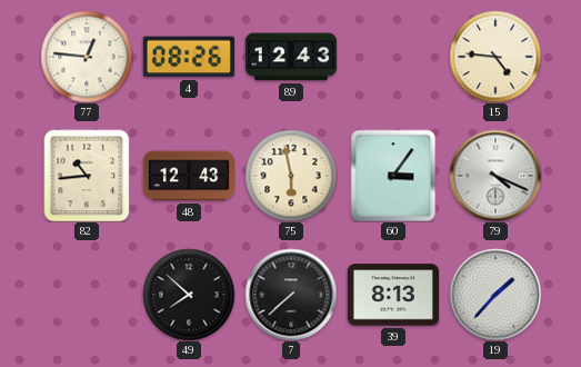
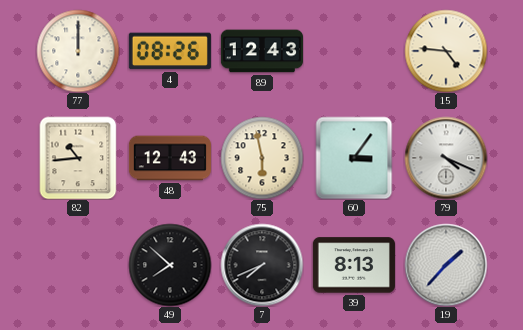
77: 12:46 -> 12:00 (78, 51)
7: 7:38 -> 7:41 (262, 265)
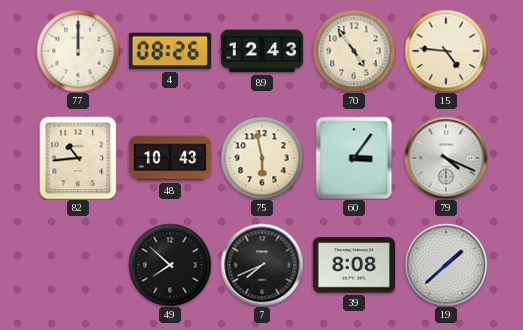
70: none -> 4:54 (354, 51)
48: 12:43 -> 10:43 (169, 158)
39: 8:13 -> 8:08 (354, 265)
19: 1:37 -> 1:38 (446, 265)
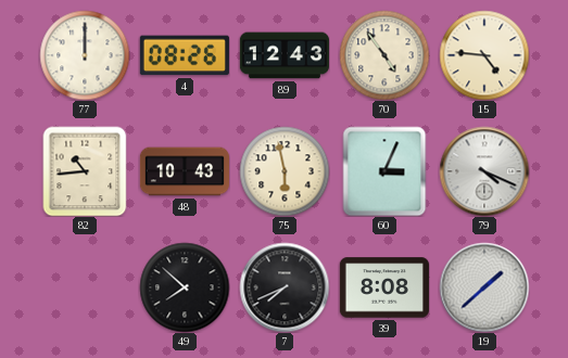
60: 3:06 -> 3:04 (384, 171)
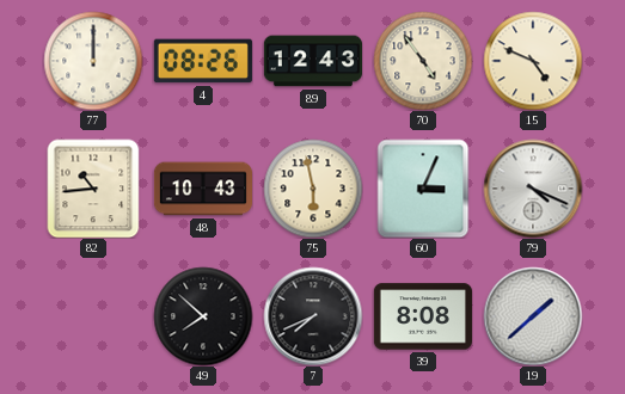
15: 4:46 -> 4:49 (533, 61)
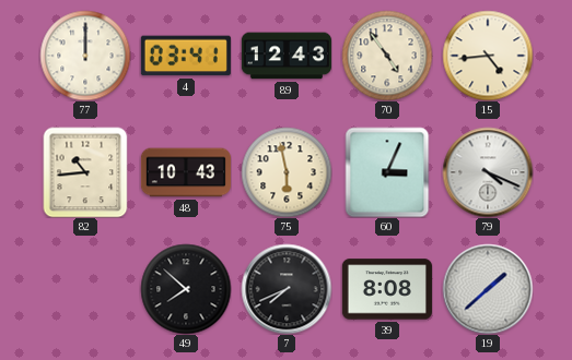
4: 08:26 -> 03:41 (186, 56)
15: 4:49 -> 4:44 (488, 56)
